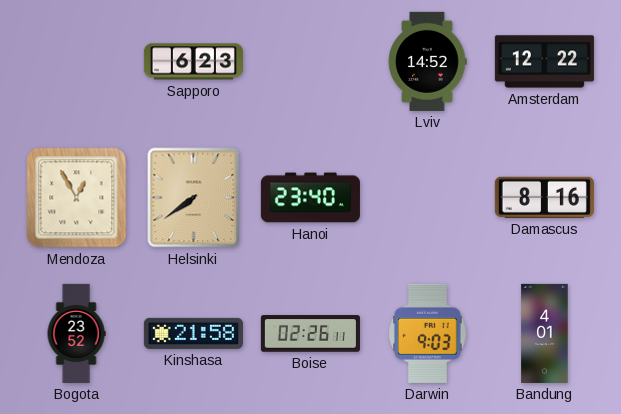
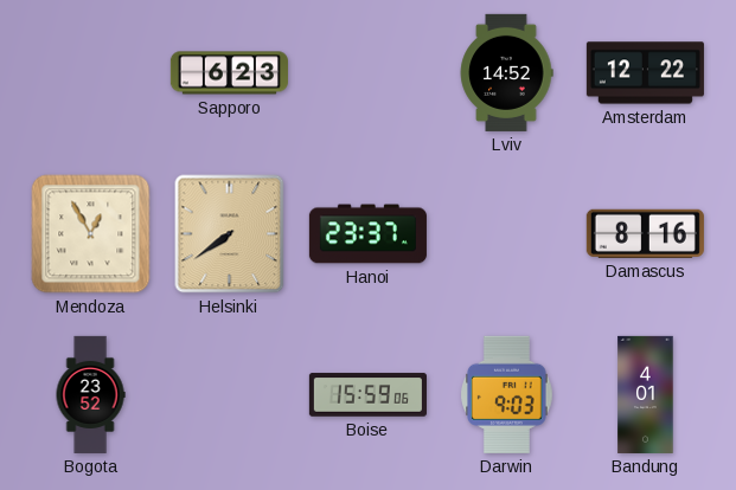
Hanoi: 23:40 -> 23:37 (367, 234)
Kinshasa: 21:58 -> none (193, 333)
Boise: 02:26 -> 15:59 (367, 395)
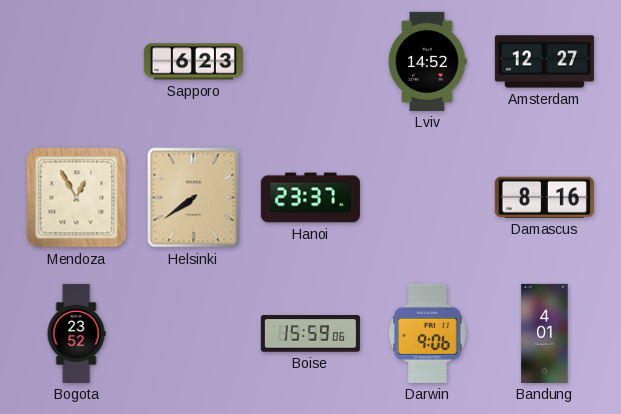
Amsterdam: 12:22 -> 12:27 (544, 62)
Darwin: 9:03 -> 9:06 (428, 333)
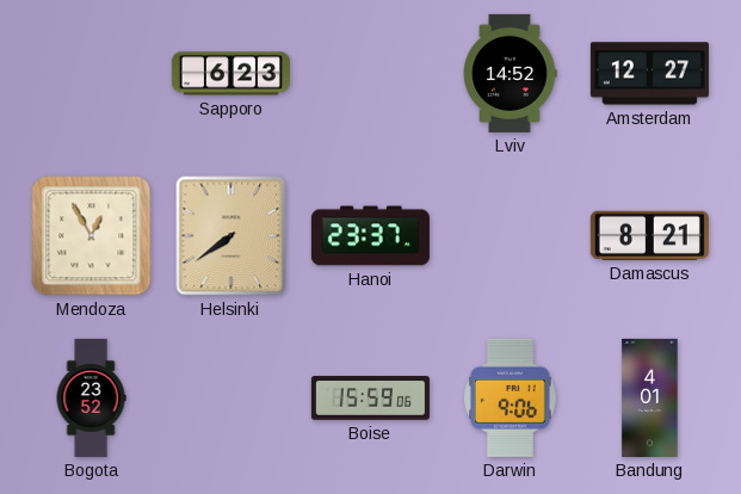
Damascus: 8:16 -> 8:21 (649, 235)
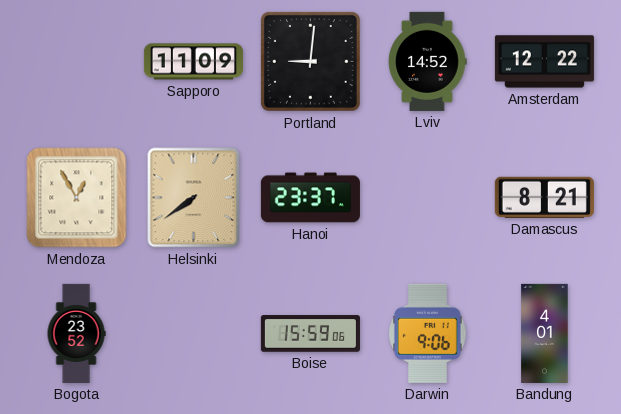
Sapporo: 6:23 -> 11:09 (193, 62)
Portland: none -> 9:01 (310, 61)
Amsterdam: 12:27 -> 12:22 (544, 62)
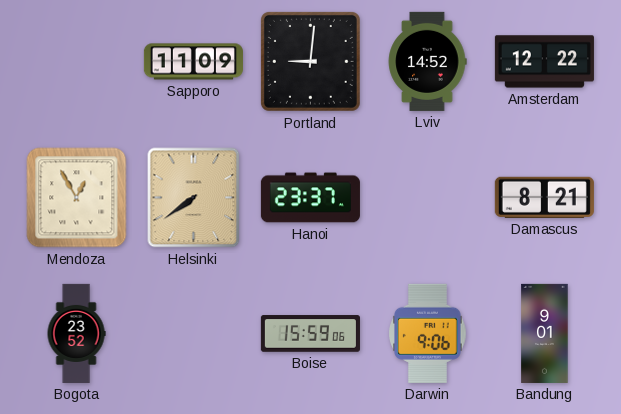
Bandung: 4:01 -> 9:01 (545, 333)
